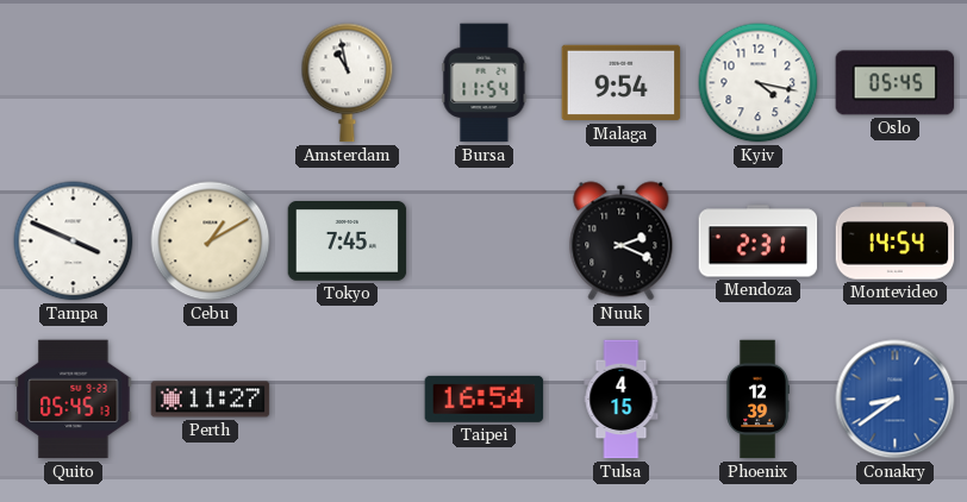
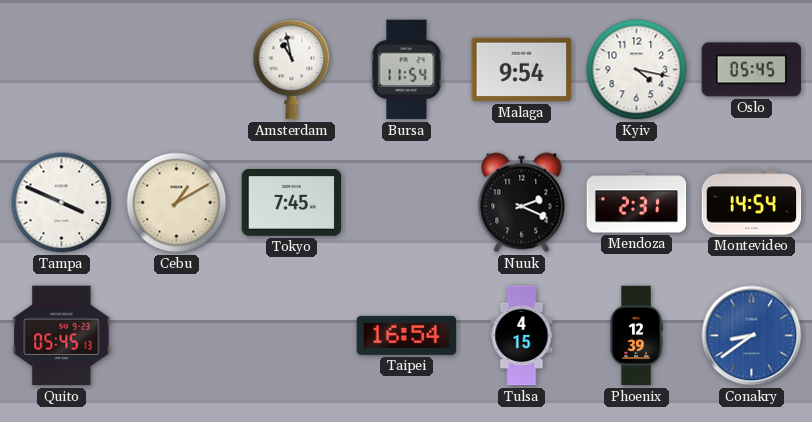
Perth: 11:27 -> none (211, 400)
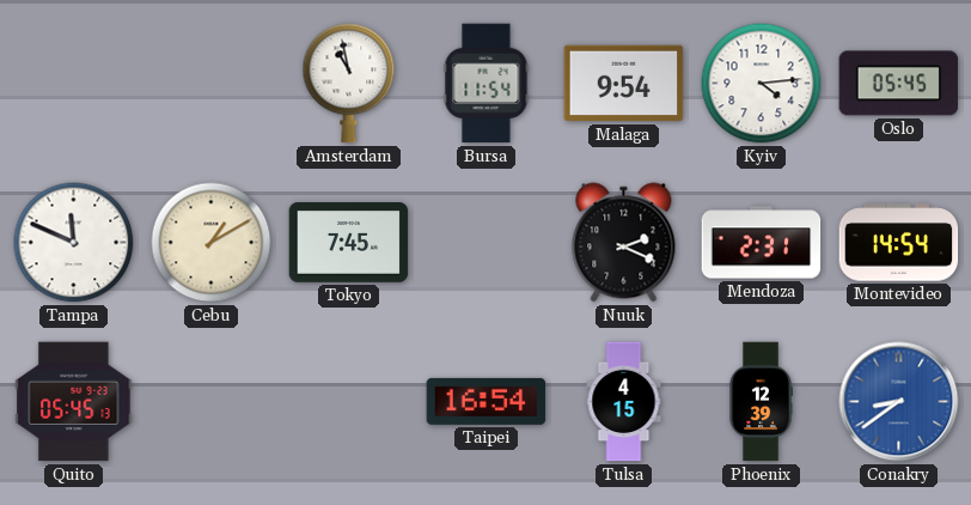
Kyiv: 4:17 -> 4:14 (762, 84)
Tampa: 3:49 -> 11:49 (74, 243)
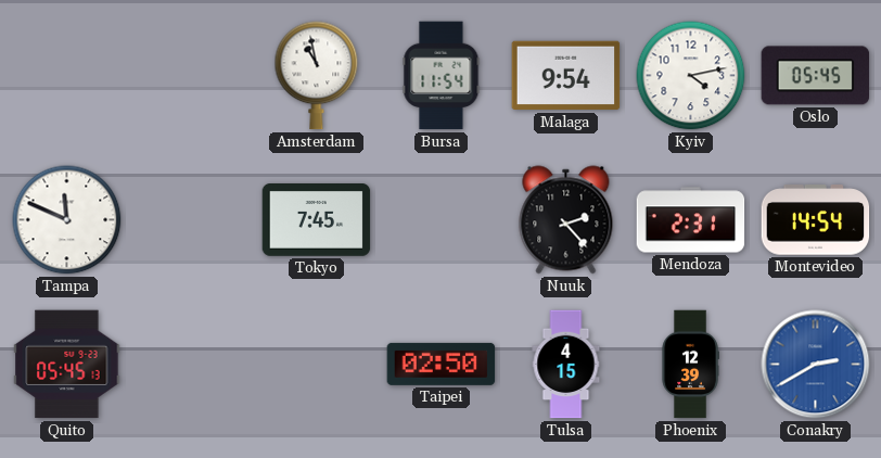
Kyiv: 4:14 -> 4:13 (691, 76)
Cebu: 1:10 -> none (212, 243)
Nuuk: 2:19 -> 2:23 (566, 220)
Taipei: 16:54 -> 02:50 (442, 364)
Conakry: 8:39 -> 2:40 (816, 365)
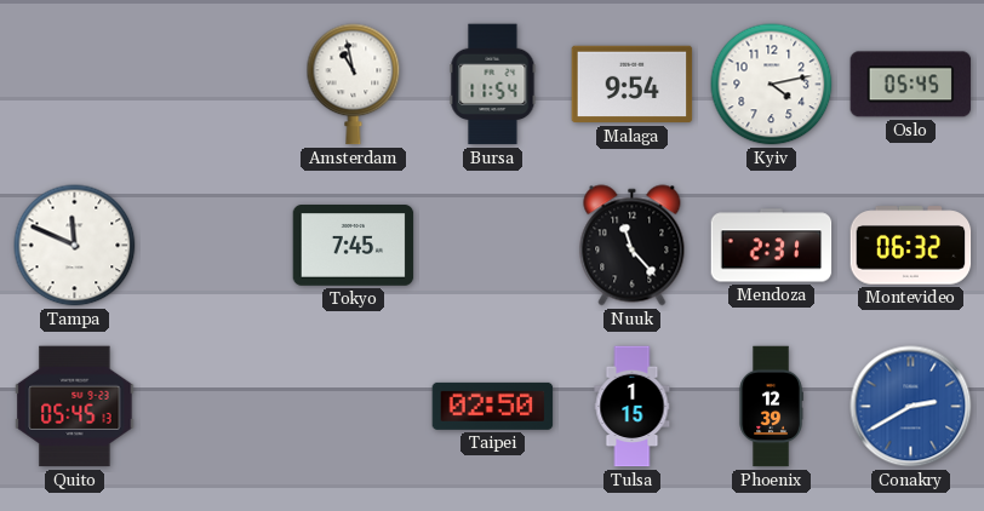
Nuuk: 2:23 -> 11:23 (633, 246)
Montevideo: 14:54 -> 06:32 (911, 246)
Tulsa: 4:15 -> 1:15 (633, 407)
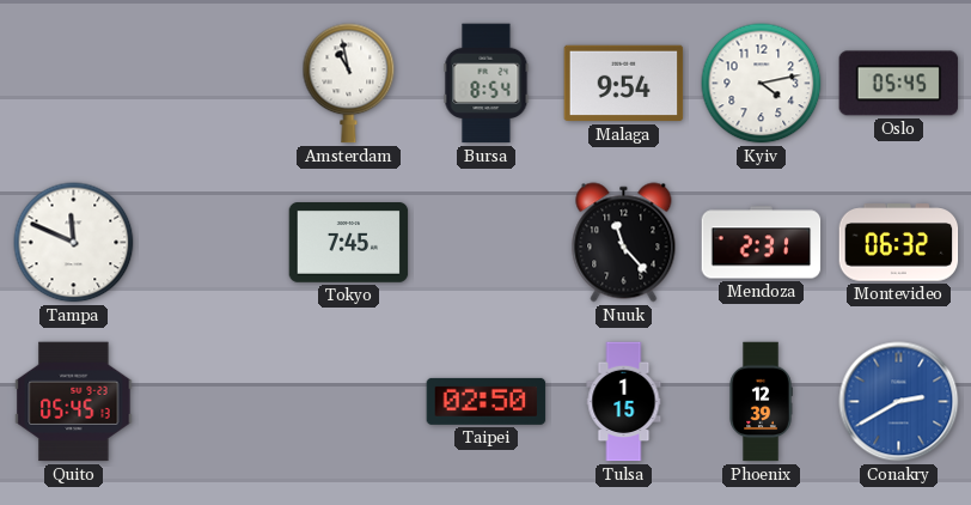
Bursa: 11:54 -> 8:54 (487, 84)
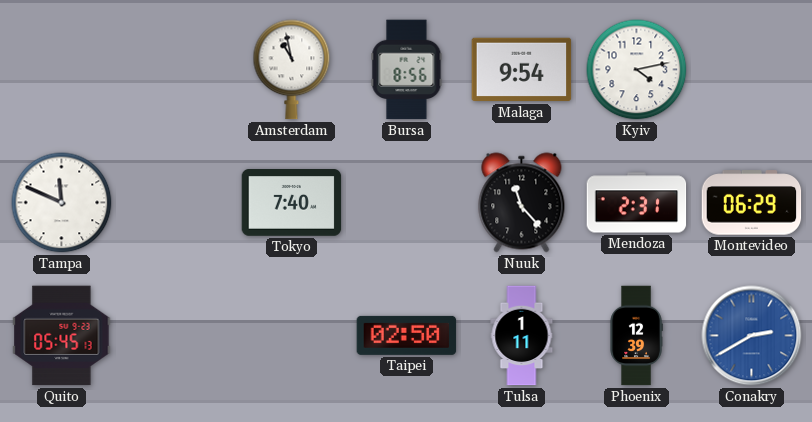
Bursa: 8:54 -> 8:56 (407, 70)
Oslo: 05:45 -> none (899, 84)
Tokyo: 7:45 -> 7:40 (292, 203)
Montevideo: 06:32 -> 06:29 (752, 203)
Tulsa: 1:15 -> 1:11 (522, 336)
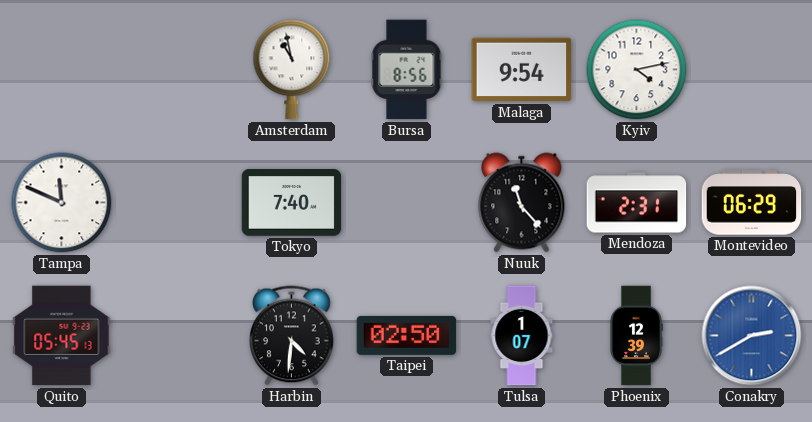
Harbin: none -> 4:31 (292, 336)
Tulsa: 1:11 -> 1:07 (522, 336)
